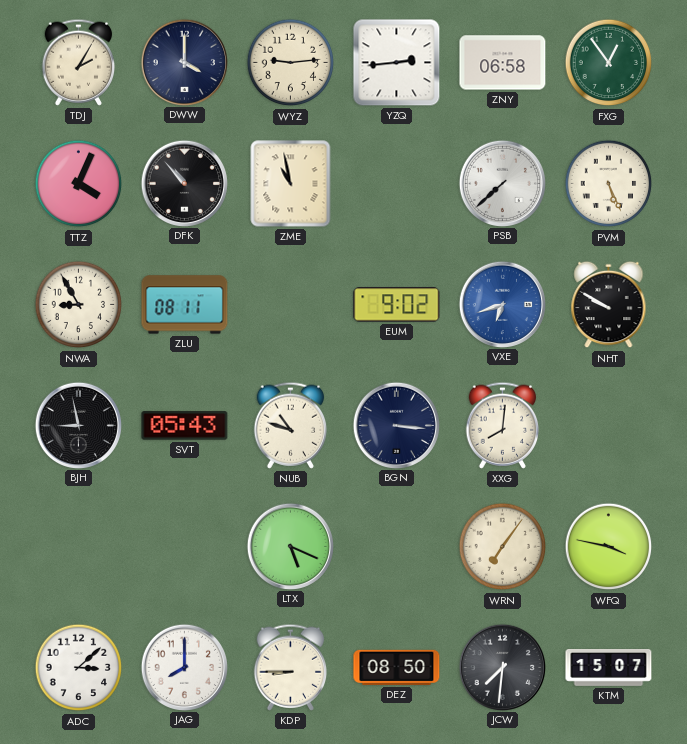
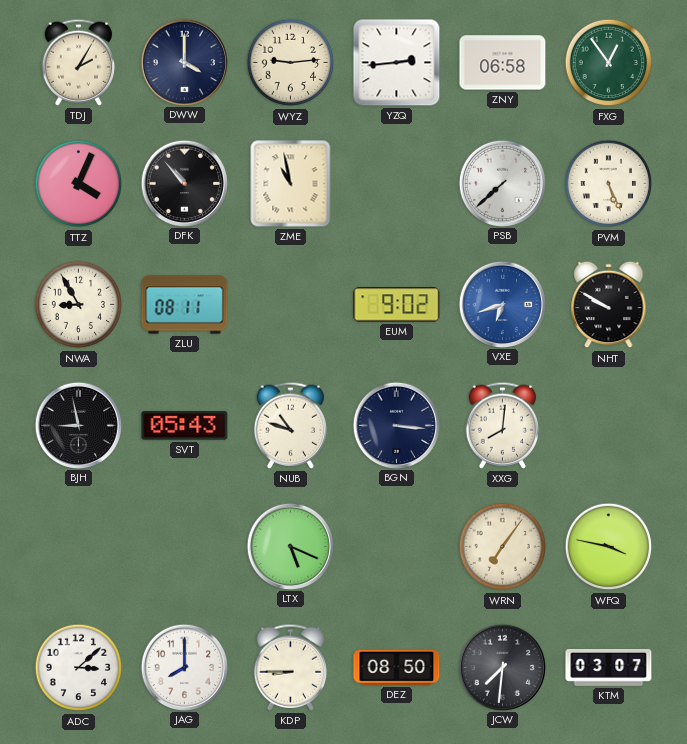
KTM: 15:07 -> 03:07 (609, 668)
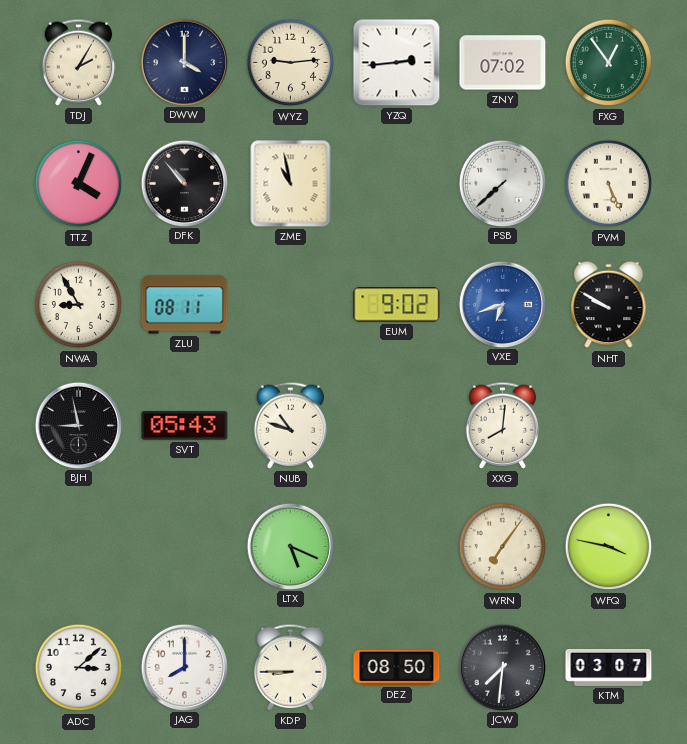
ZNY: 06:58 -> 07:02 (503, 63)
BGN: 3:16 -> none (396, 425)
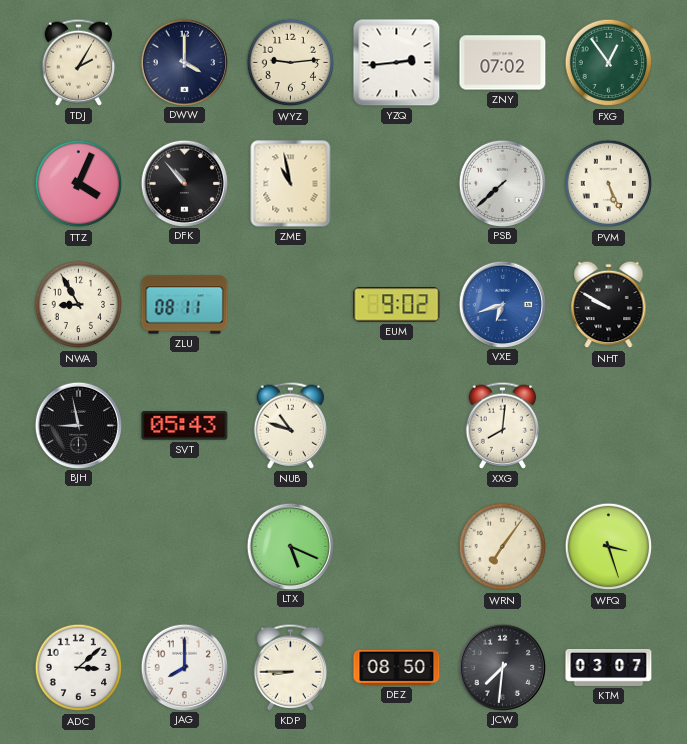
WFQ: 3:47 -> 3:27 (609, 547)
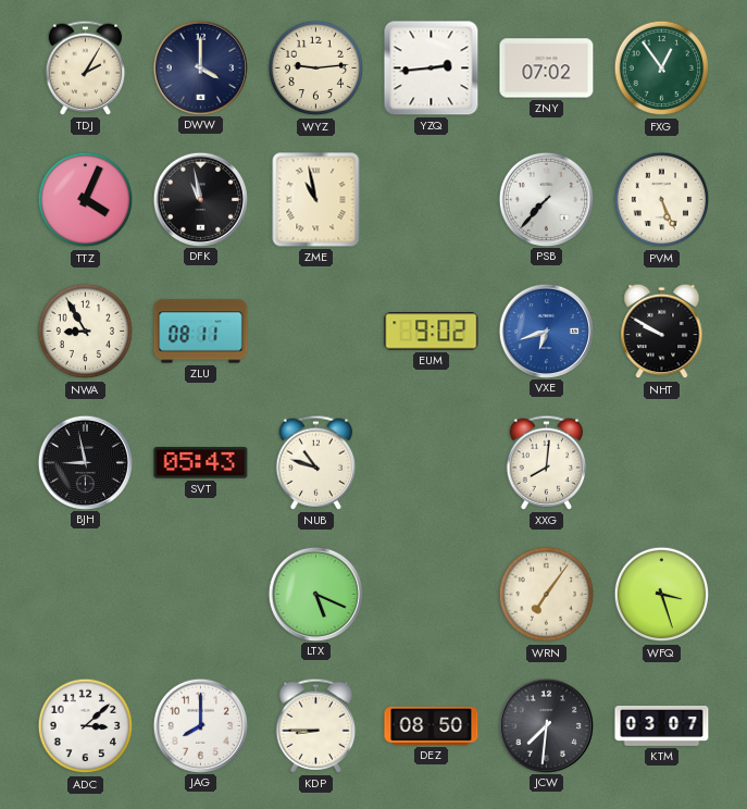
DFK: 10:53 -> 10:58 (200, 199)
PSB: 7:38 -> 7:37 (546, 199)
